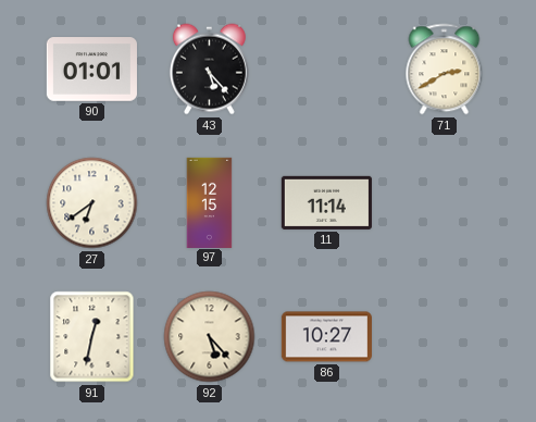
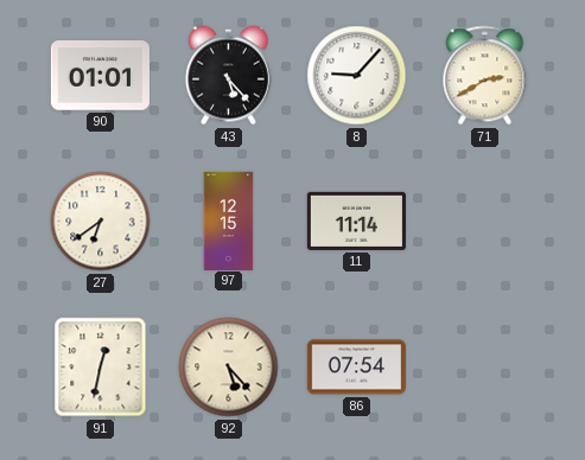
8: none -> 9:07 (357, 76)
86: 10:27 -> 07:54 (356, 368)
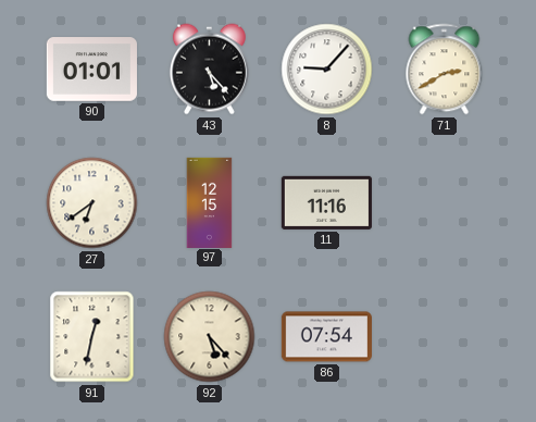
11: 11:14 -> 11:16 (326, 202)
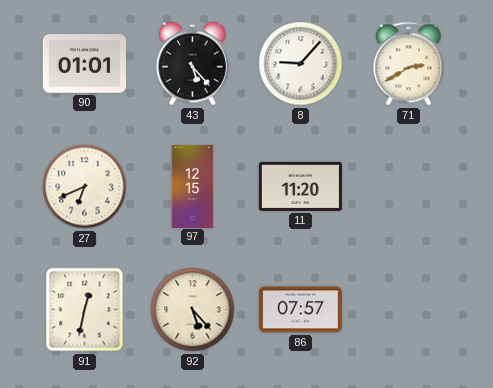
27: 6:39 -> 6:41 (85, 187)
11: 11:16 -> 11:20 (300, 186)
86: 07:54 -> 07:57 (300, 310)
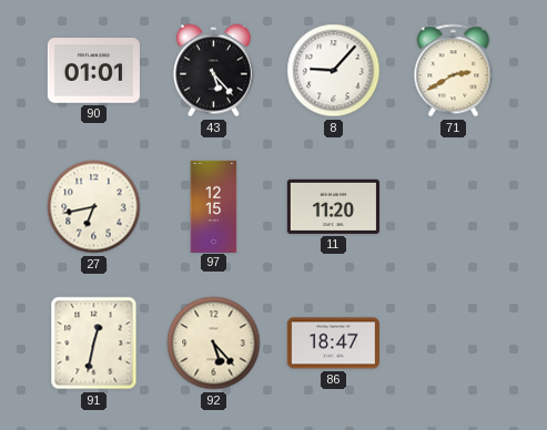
27: 6:41 -> 6:43 (94, 207)
86: 07:57 -> 18:47 (333, 344)
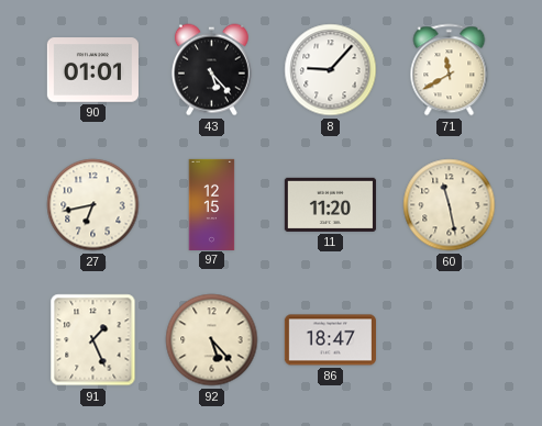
71: 2:40 -> 11:40 (450, 70)
60: none -> 11:28 (450, 205)
91: 12:32 -> 1:26 (93, 340)
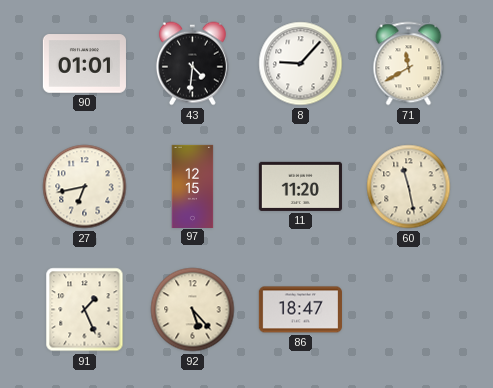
43: 5:23 -> 4:31 (192, 64)
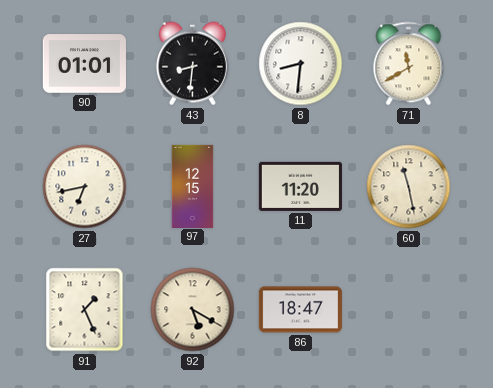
43: 4:31 -> 8:31 (192, 64)
8: 9:07 -> 8:31 (301, 64)
92: 5:23 -> 5:20 (193, 310)
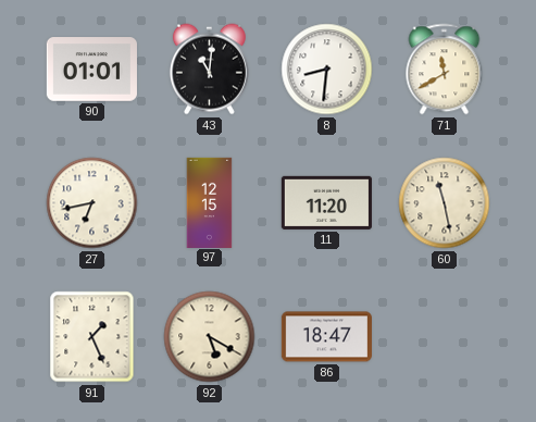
43: 8:31 -> 11:01 (209, 70)
